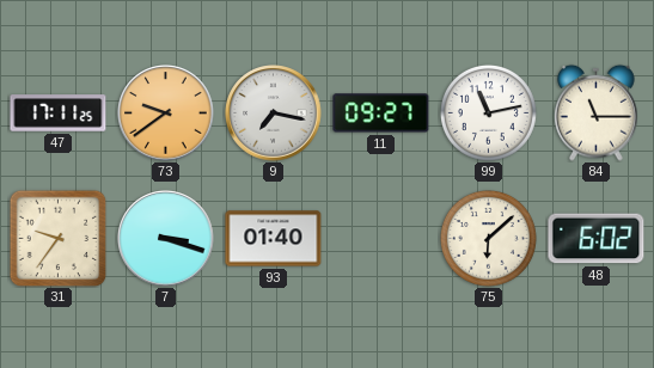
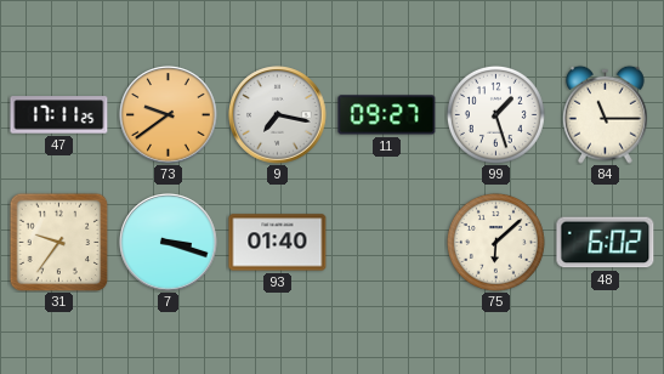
99: 11:13 -> 1:27 (495, 114)
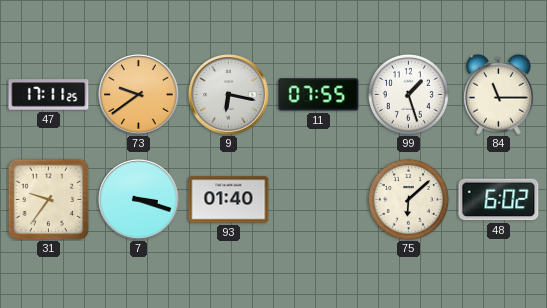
9: 7:17 -> 6:17 (229, 95)
11: 09:27 -> 07:55 (319, 95)
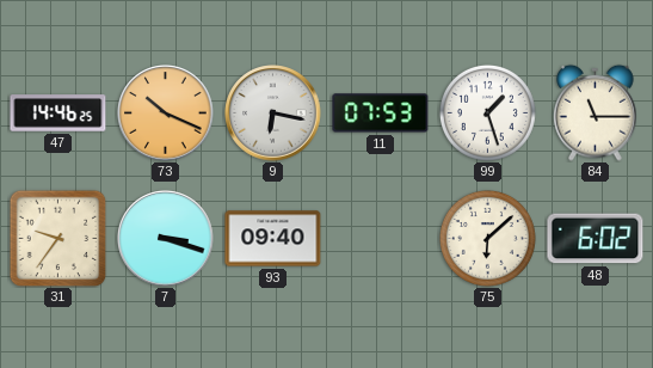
47: 17:11 -> 14:46 (58, 114)
73: 9:39 -> 10:19 (166, 114)
11: 07:55 -> 07:53 (381, 114)
93: 01:40 -> 09:40 (273, 239)
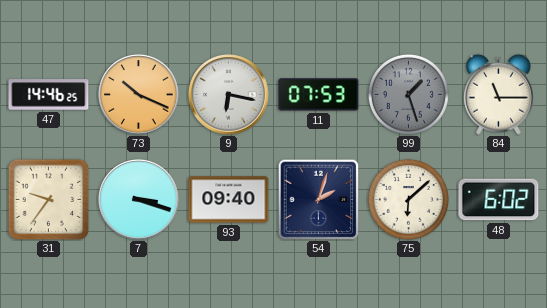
99 dial: white -> grey (408, 94)
54: none -> 2:03 (318, 199)
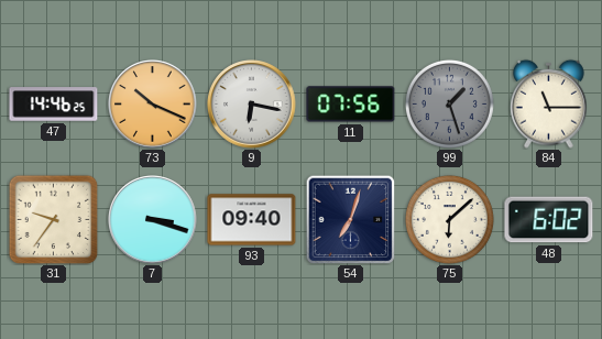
11: 07:53 -> 07:56 (351, 105)
54: 2:03 -> 7:03 (350, 219)
